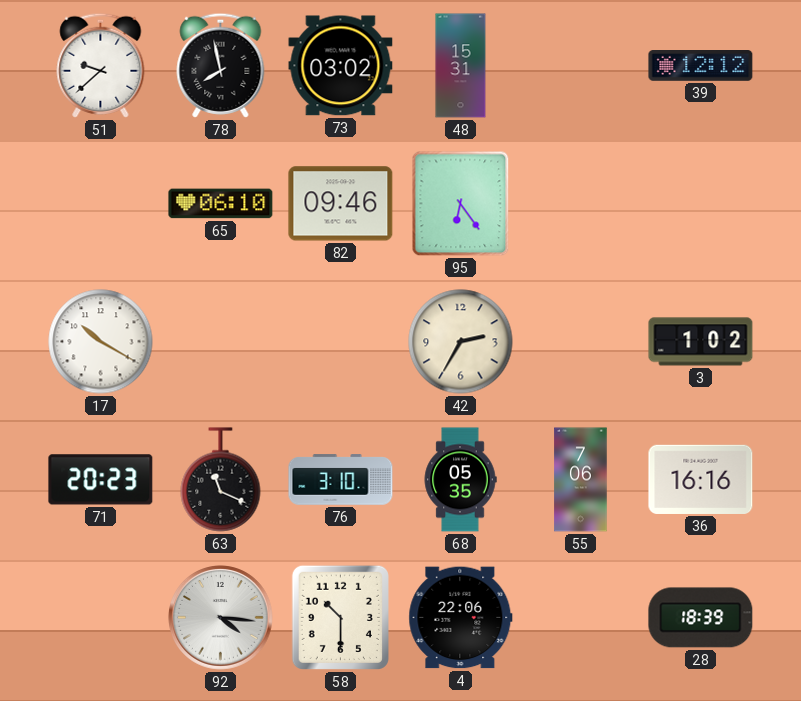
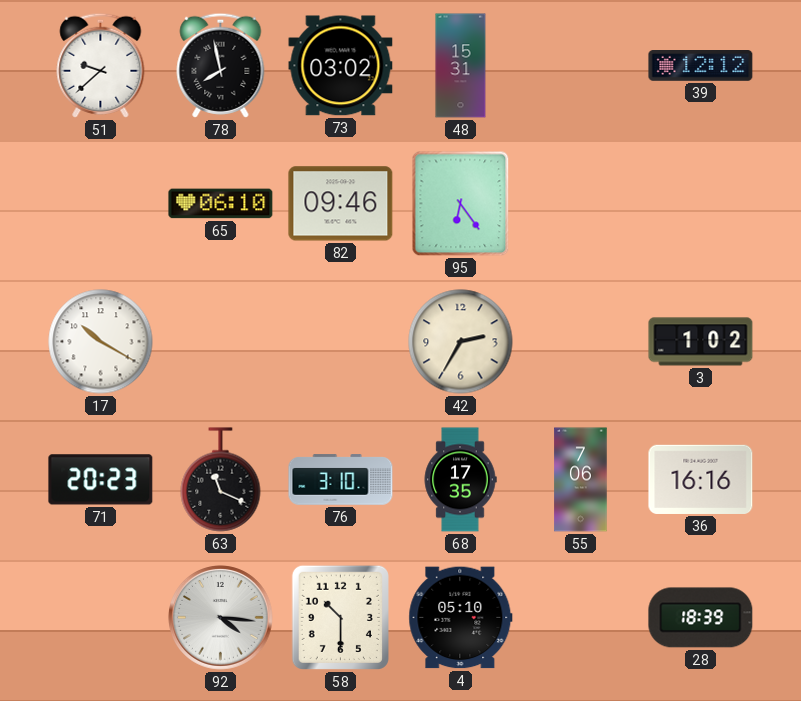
68: 05:35 -> 17:35 (460, 480)
4: 22:06 -> 05:10 (461, 618)
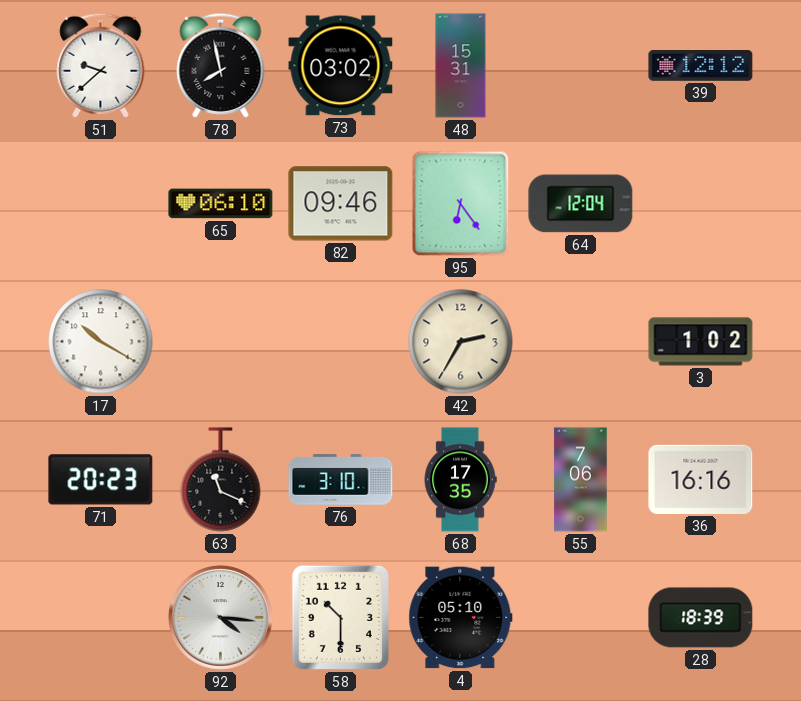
64: none -> 12:04 (581, 204)
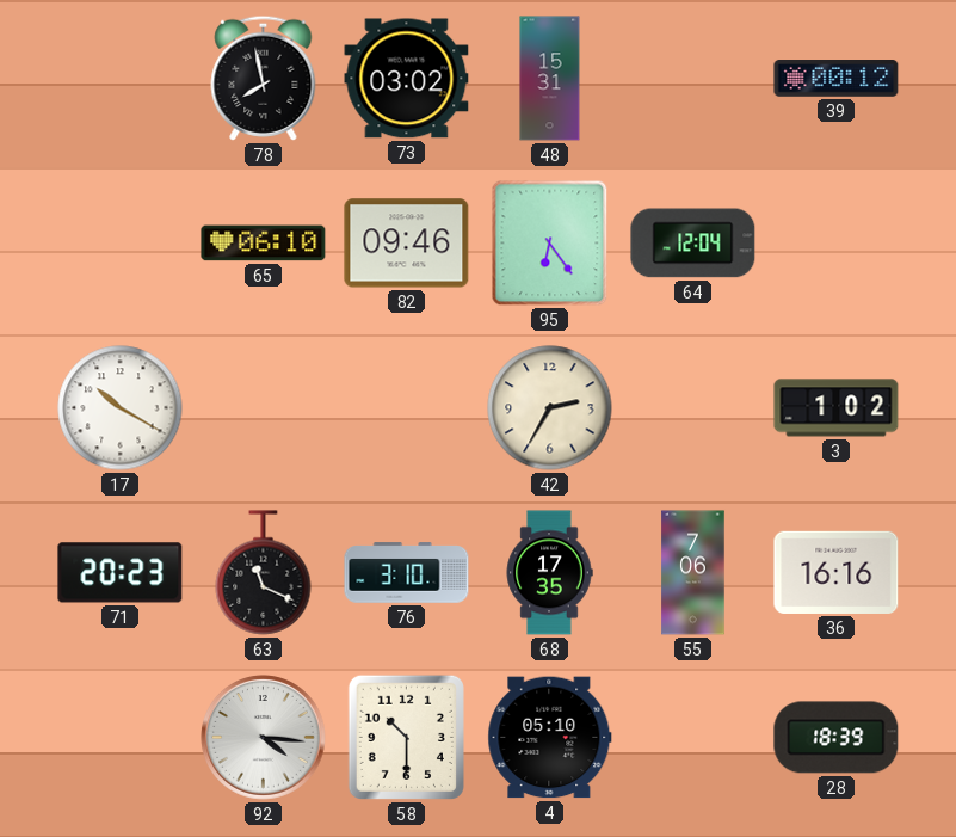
51: 9:38 -> none (101, 65)
39: 12:12 -> 00:12 (837, 79)
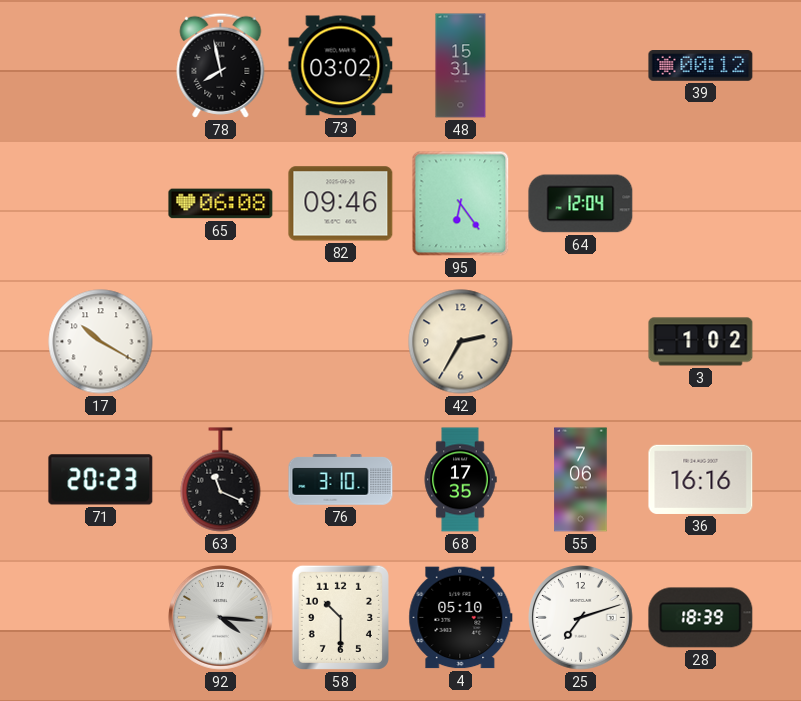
65: 06:10 -> 06:08 (221, 204)
25: none -> 7:12 (581, 618)
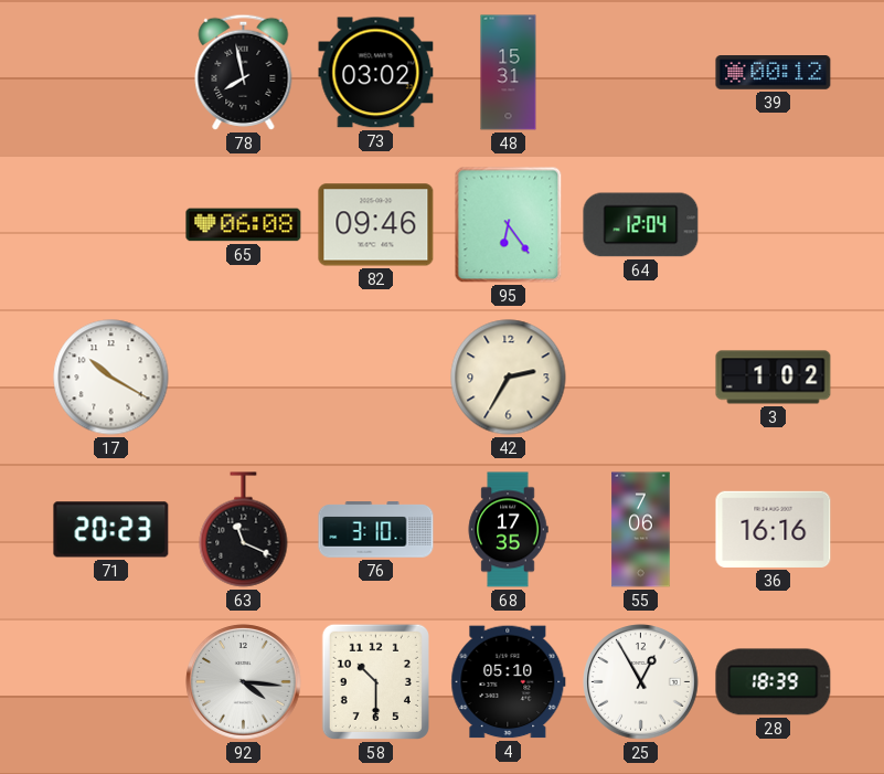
25: 7:12 -> 12:55 (641, 682)
